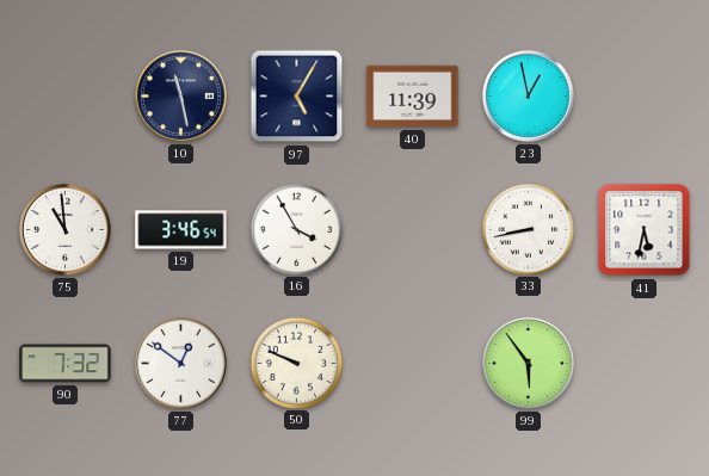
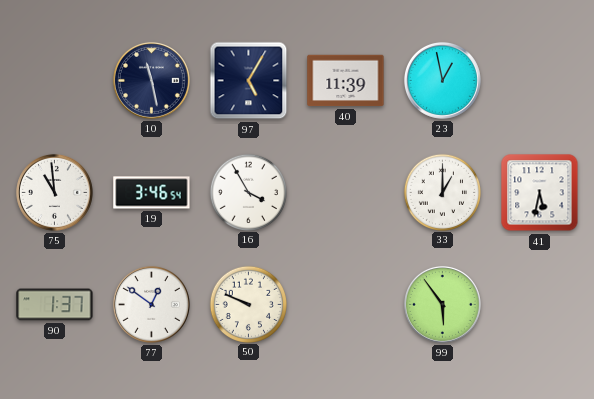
33: 8:43 -> 1:00 (442, 192)
90: 7:32 -> 1:37 (55, 305)
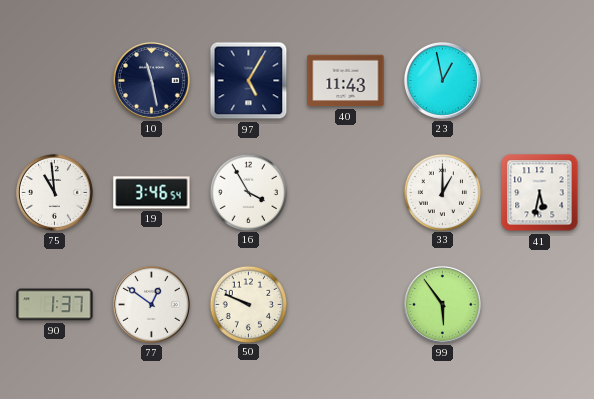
40: 11:39 -> 11:43 (346, 81)
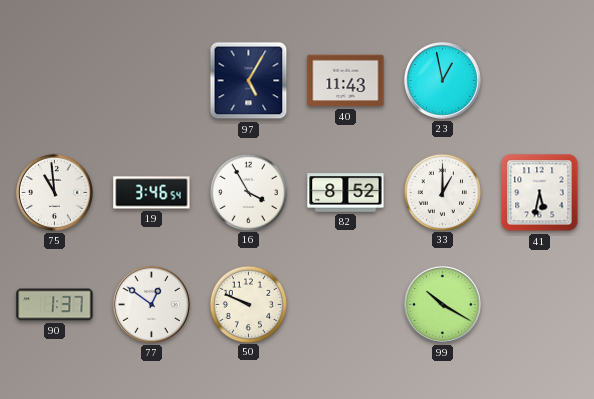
10: 11:28 -> none (151, 80)
82: none -> 8:52 (346, 193)
99: 5:54 -> 10:20 (442, 304)
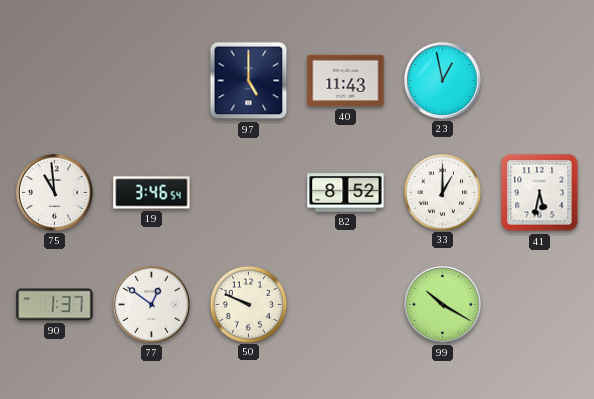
97: 5:05 -> 5:00 (249, 81)
16: 3:55 -> none (248, 192)
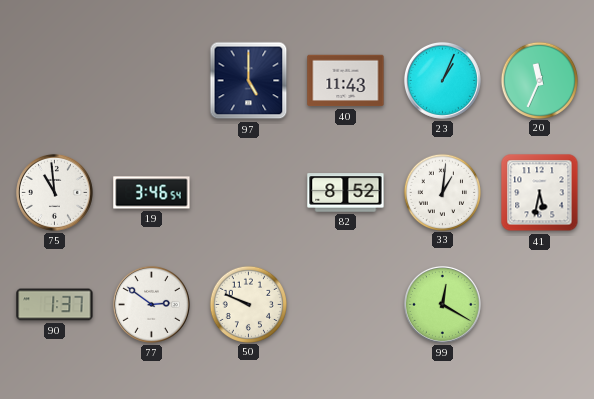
23: 12:58 -> 1:04 (442, 80)
20: none -> 11:34 (539, 80)
33: 1:00 -> 1:01 (442, 192)
77: 12:51 -> 2:51 (151, 304)
99: 10:20 -> 12:20 (442, 304)
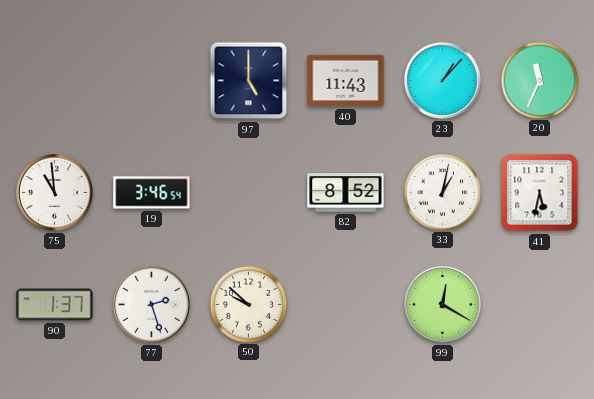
23: 1:04 -> 1:07 (442, 80)
33: 1:01 -> 1:02 (442, 192)
77: 2:51 -> 2:27 (151, 304)
50: 9:49 -> 9:52 (248, 304)
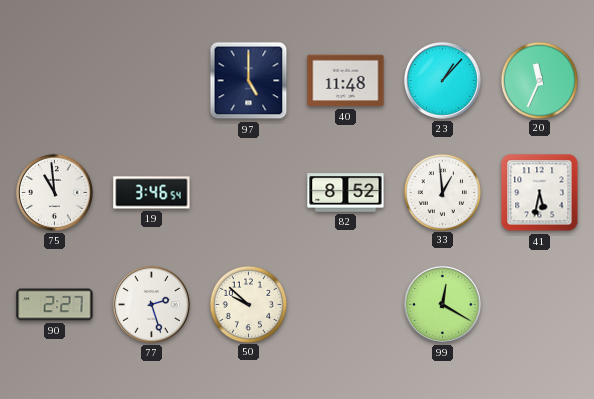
40: 11:43 -> 11:48 (346, 81)
33: 1:02 -> 12:59 (442, 192)
90: 1:37 -> 2:27 (55, 305)
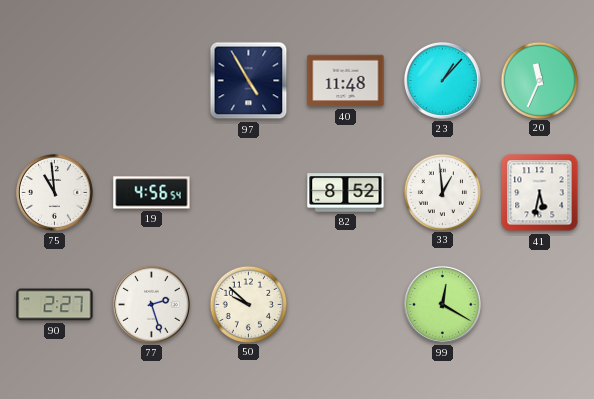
97: 5:00 -> 4:55 (249, 81)
19: 3:46 -> 4:56 (152, 193)
